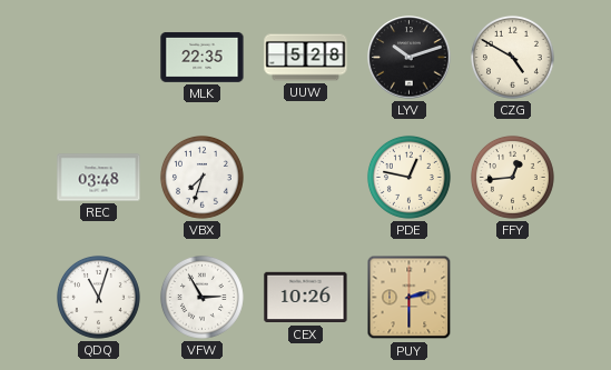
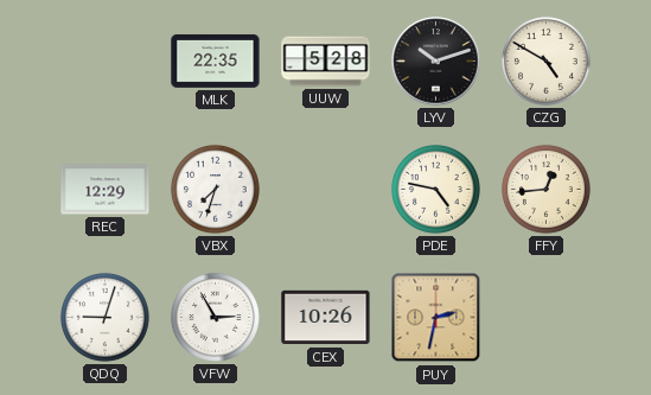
REC: 03:48 -> 12:29 (106, 190)
PDE: 12:47 -> 4:47 (435, 189)
QDQ: 11:03 -> 9:03 (104, 317)
PUY: 2:30 -> 2:32 (436, 318)
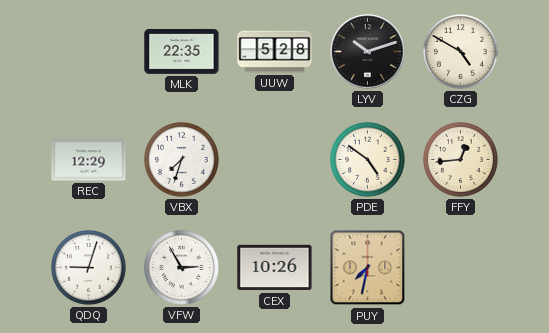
PDE: 4:47 -> 4:51 (367, 159)
PUY: 2:32 -> 7:32 (368, 268)
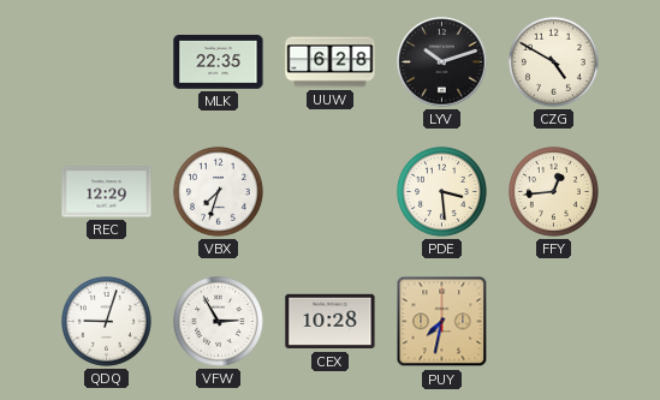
UUW: 5:28 -> 6:28 (331, 62)
PDE: 4:51 -> 3:29 (441, 191)
CEX: 10:26 -> 10:28 (331, 322)
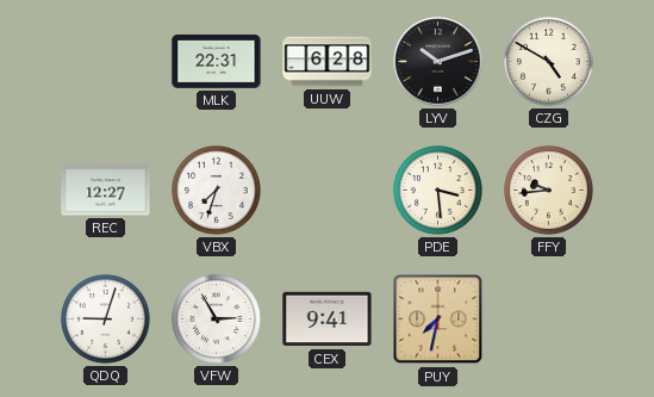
MLK: 22:35 -> 22:31 (217, 61)
REC: 12:29 -> 12:27 (106, 191)
FFY: 12:44 -> 9:44 (548, 190)
CEX: 10:28 -> 9:41 (328, 320)
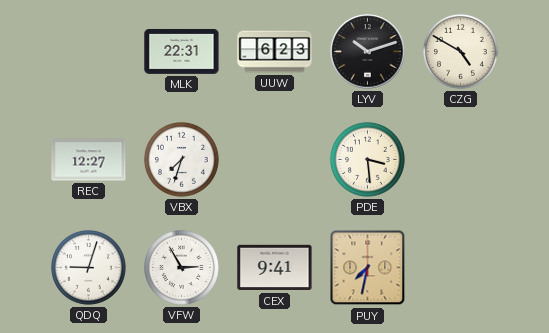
UUW: 6:28 -> 6:23 (275, 52)
FFY: 9:44 -> none (548, 190)
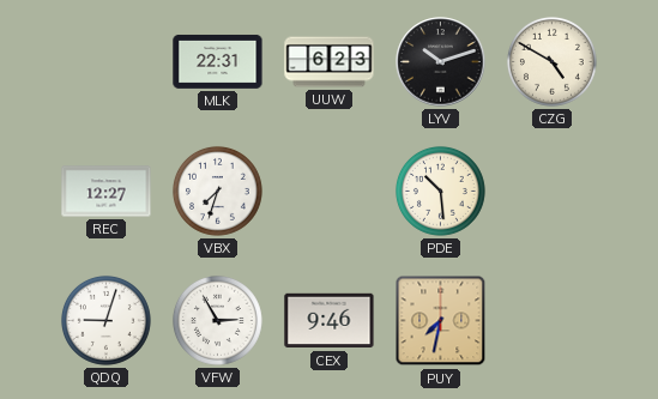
PDE: 3:29 -> 10:29 (440, 191)
CEX: 9:41 -> 9:46 (330, 321)
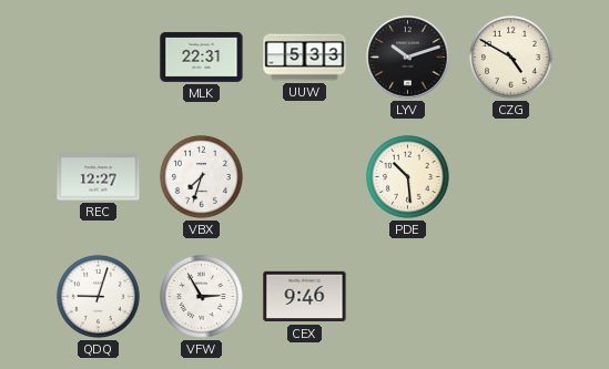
UUW: 6:23 -> 5:33 (305, 58)
PUY: 7:32 -> none (441, 321)
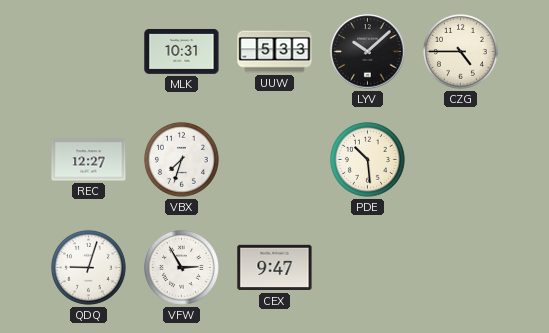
MLK: 22:31 -> 10:31 (182, 51)
LYV: 10:12 -> 10:08 (368, 52)
CZG: 4:50 -> 4:45 (460, 51)
CEX: 9:46 -> 9:47 (275, 268)
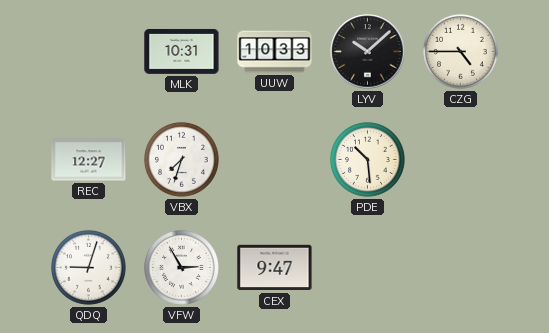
UUW: 5:33 -> 10:33 (275, 52)
